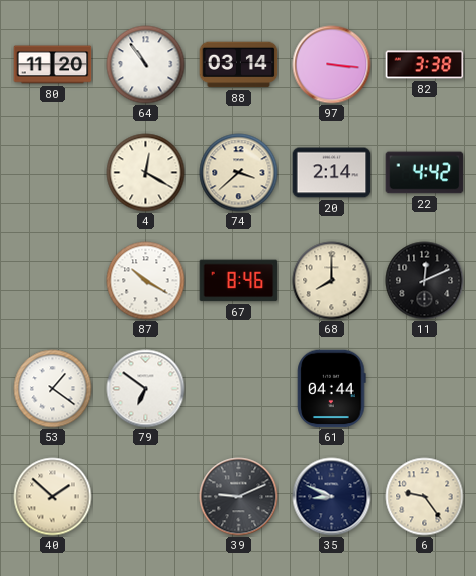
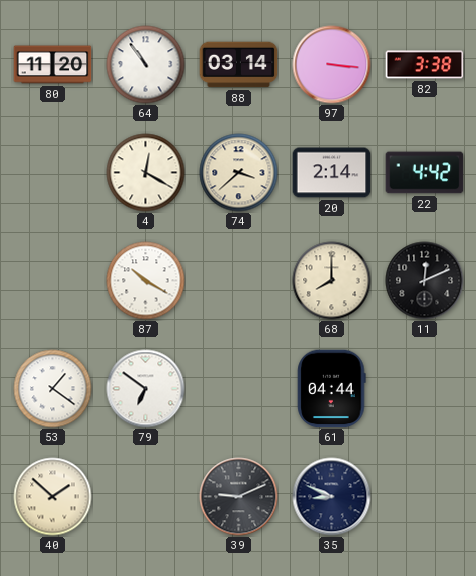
67: 8:46 -> none (239, 281)
6: 9:24 -> none (425, 497)
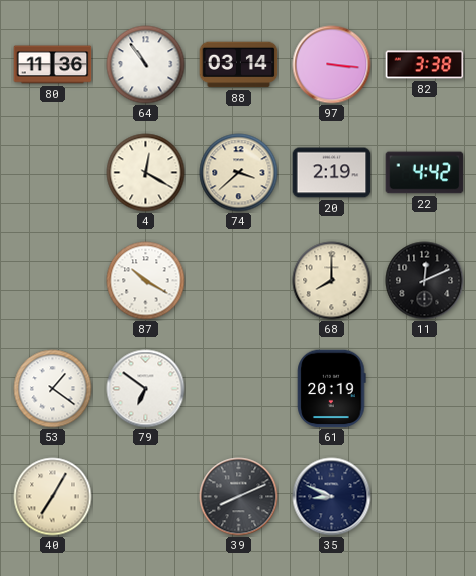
80: 11:20 -> 11:36 (53, 65)
20: 2:14 -> 2:19 (332, 173)
61: 04:44 -> 20:19 (332, 389)
40: 1:52 -> 7:05 (53, 497)
39: 9:11 -> 8:11 (239, 497)
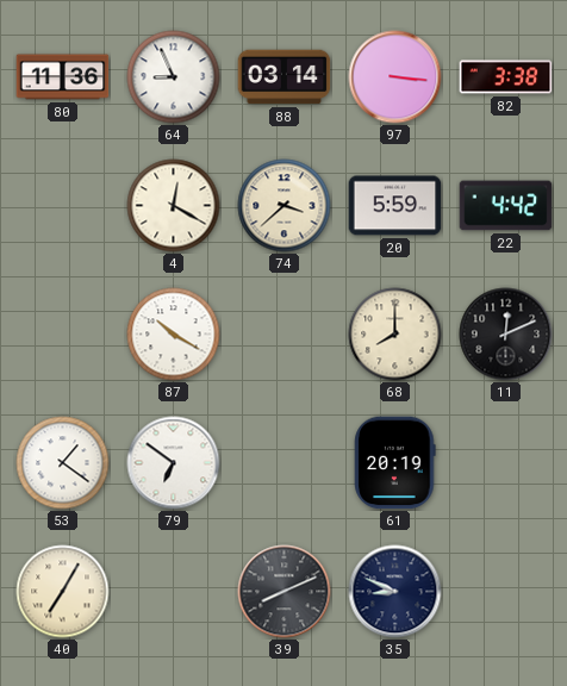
64: 10:54 -> 8:56 (174, 77)
20: 2:19 -> 5:59 (395, 206)
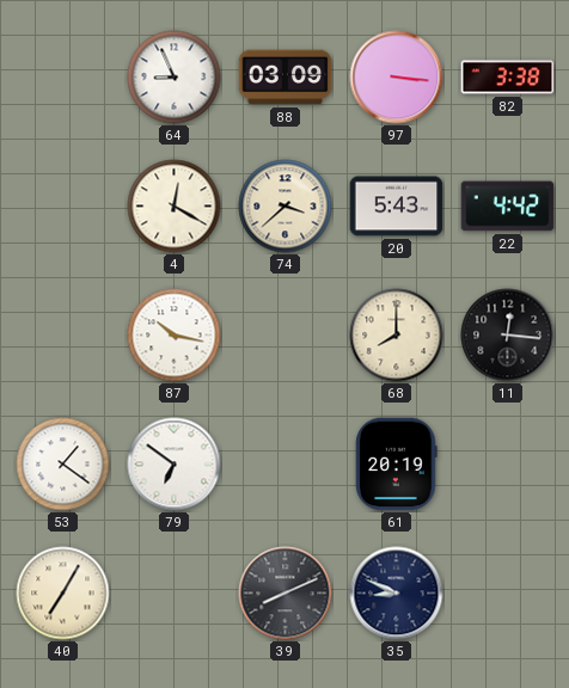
80: 11:36 -> none (63, 77)
88: 03:14 -> 03:09 (286, 78)
20: 5:59 -> 5:43 (397, 207)
87: 10:20 -> 10:17 (175, 336)
11: 12:11 -> 12:16 (508, 336)
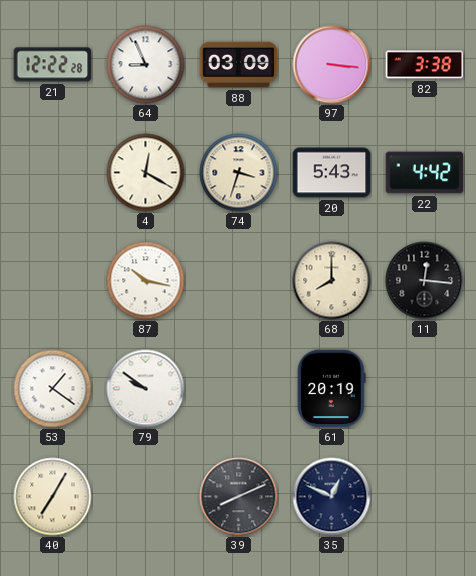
21: none -> 12:22 (53, 65)
74: 3:38 -> 3:33 (239, 173)
79: 6:51 -> 9:51 (146, 389)
35: 8:49 -> 12:49 (332, 497)
